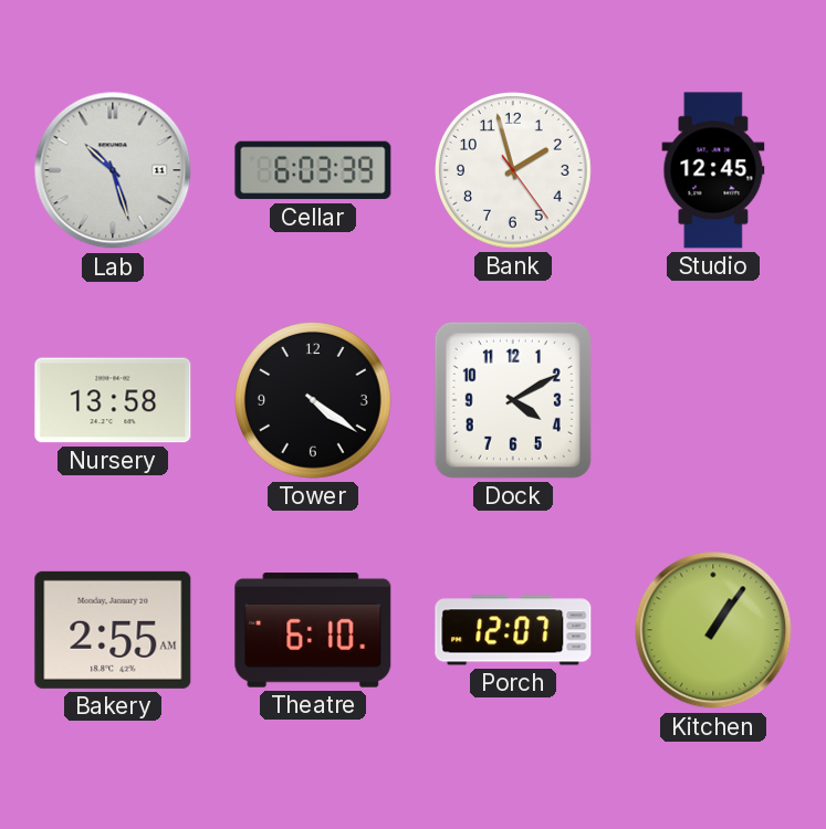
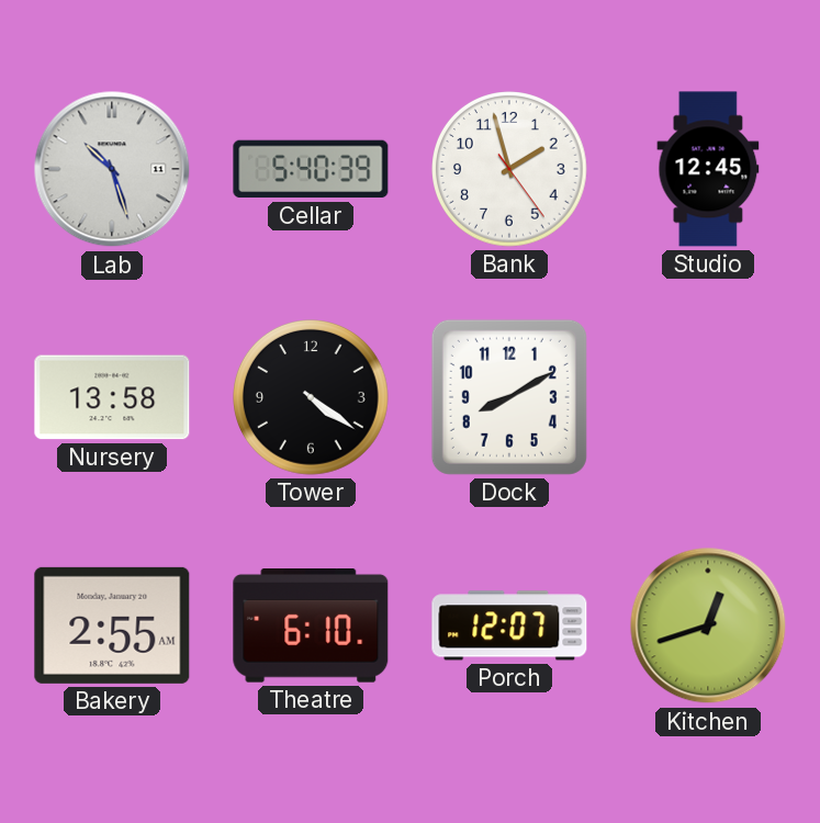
Cellar: 6:03 -> 5:40 (311, 169)
Dock: 4:10 -> 8:10 (509, 397)
Kitchen: 1:06 -> 12:42 (708, 625)
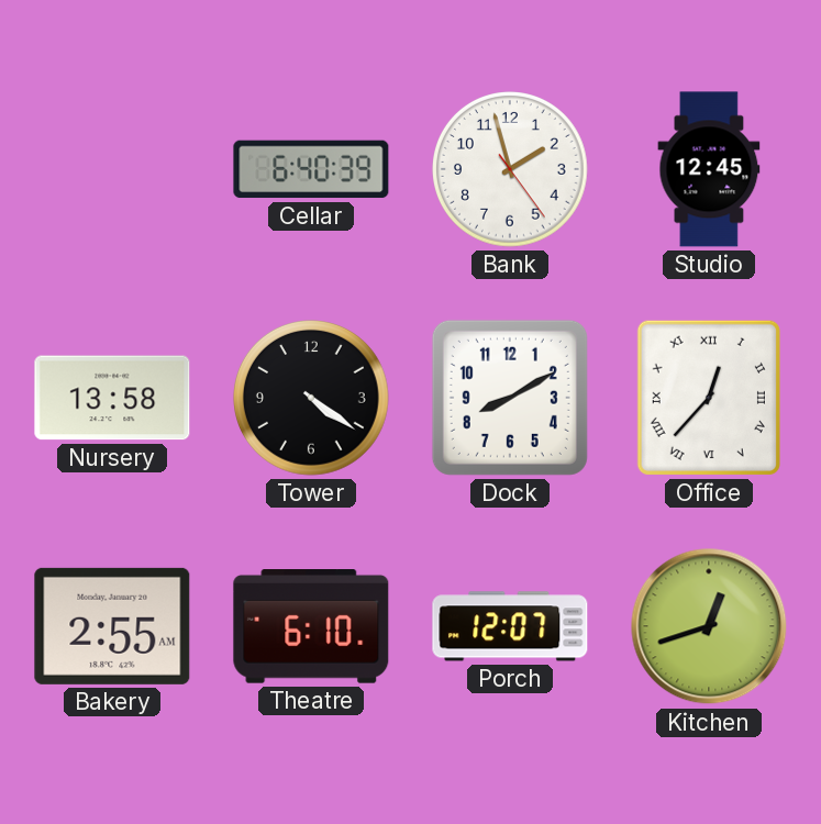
Lab: 10:27 -> none (112, 169)
Cellar: 5:40 -> 6:40 (311, 169)
Office: none -> 12:37 (709, 398)
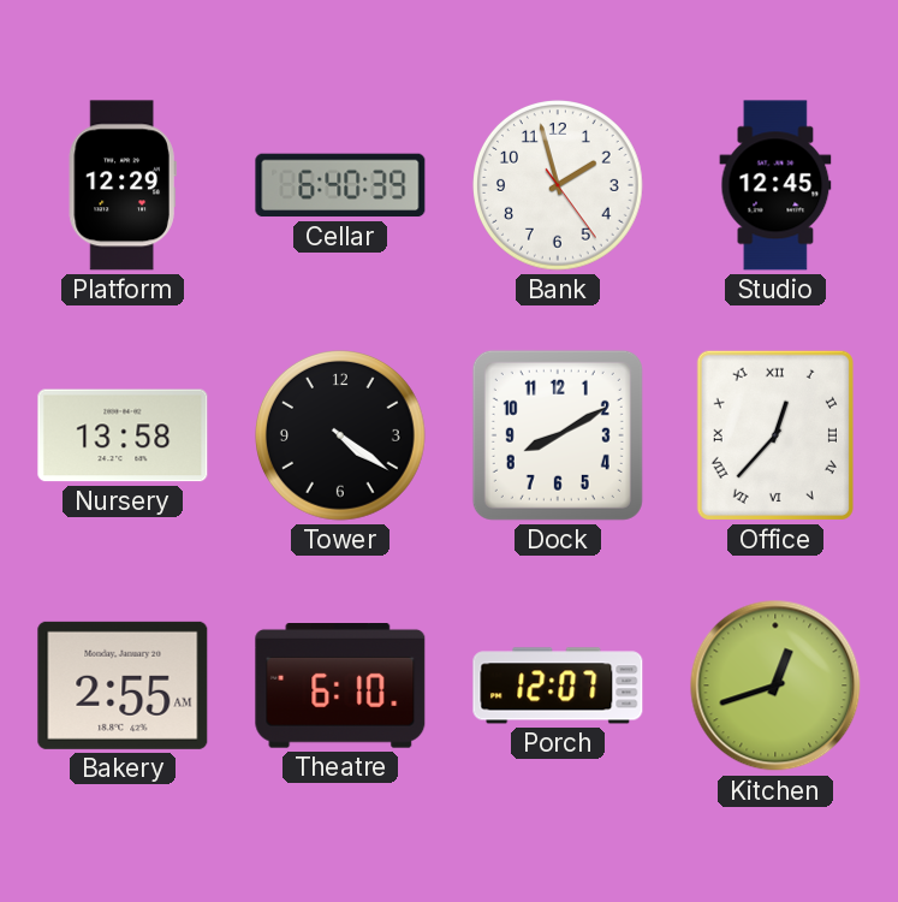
Platform: none -> 12:29 (123, 185)
